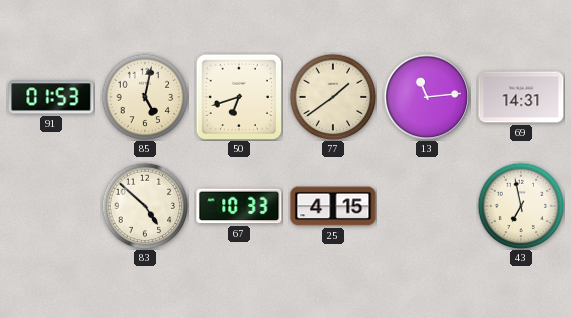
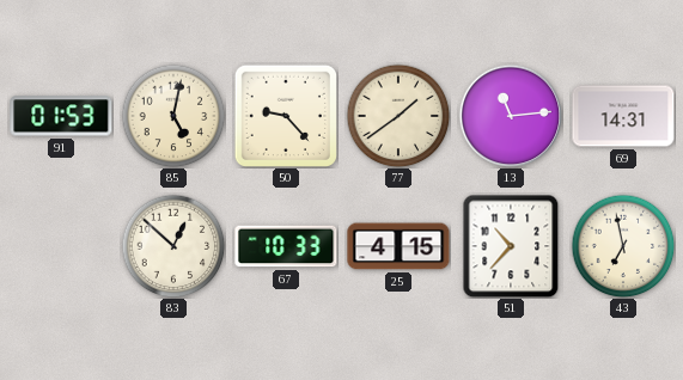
50: 6:42 -> 9:23 (285, 115)
83: 4:52 -> 12:52 (173, 246)
51: none -> 10:37 (511, 246)
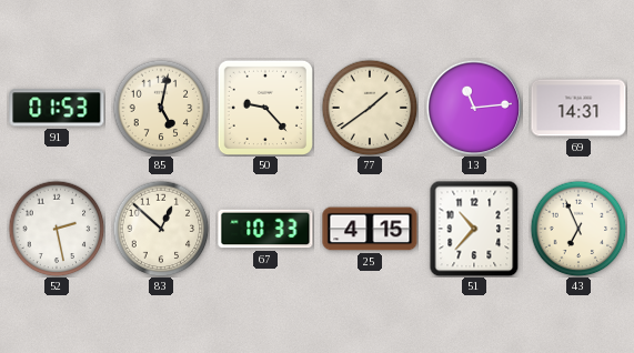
52: none -> 2:28 (57, 229)
43: 6:58 -> 6:56 (578, 229)
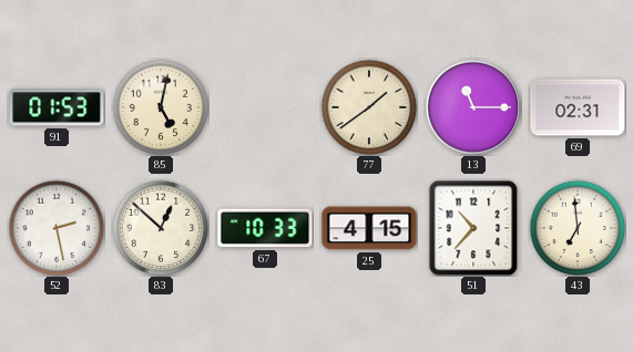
50: 9:23 -> none (264, 107)
13: 11:14 -> 11:15 (473, 107)
69: 14:31 -> 02:31 (578, 107)
43: 6:56 -> 6:59 (578, 228)
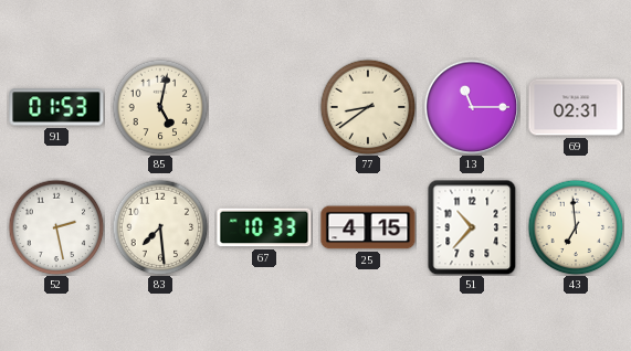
77: 1:39 -> 8:39 (368, 107)
83: 12:52 -> 7:29 (160, 227)
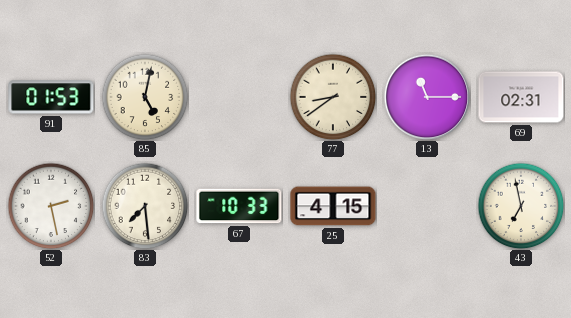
51: 10:37 -> none (472, 227)
43: 6:59 -> 6:58 (521, 206)
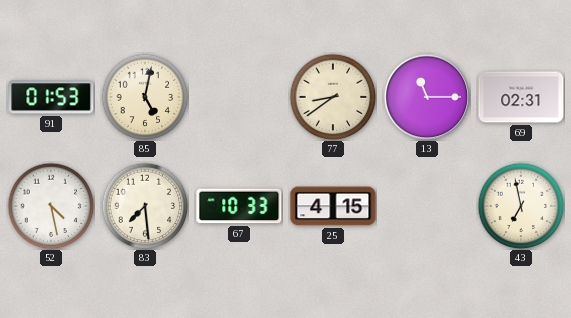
52: 2:28 -> 4:28 (51, 206)
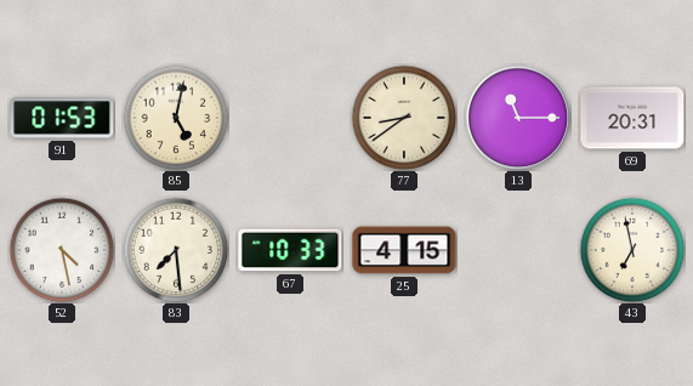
69: 02:31 -> 20:31 (632, 118)
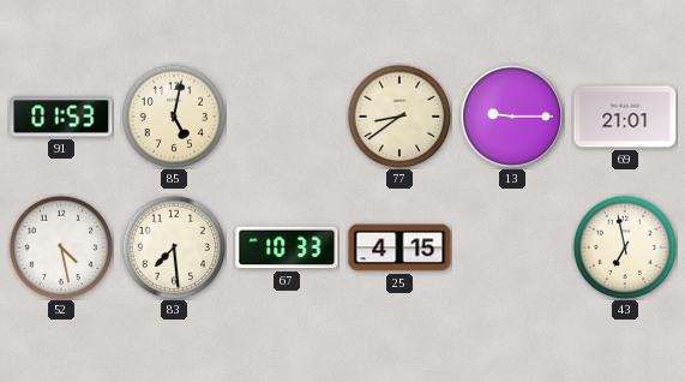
13: 11:15 -> 9:15 (512, 117)
69: 20:31 -> 21:01 (625, 117)
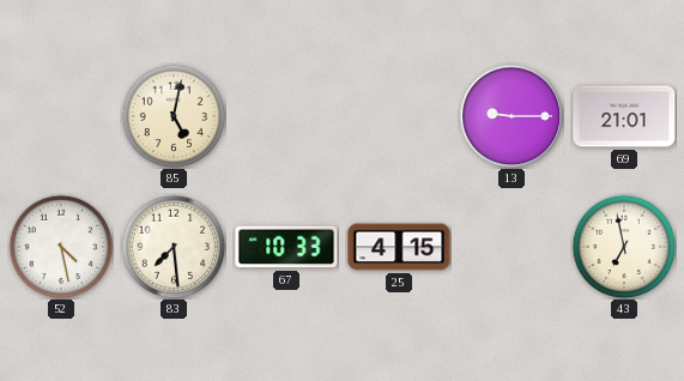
91: 01:53 -> none (61, 117)
77: 8:39 -> none (399, 117)
